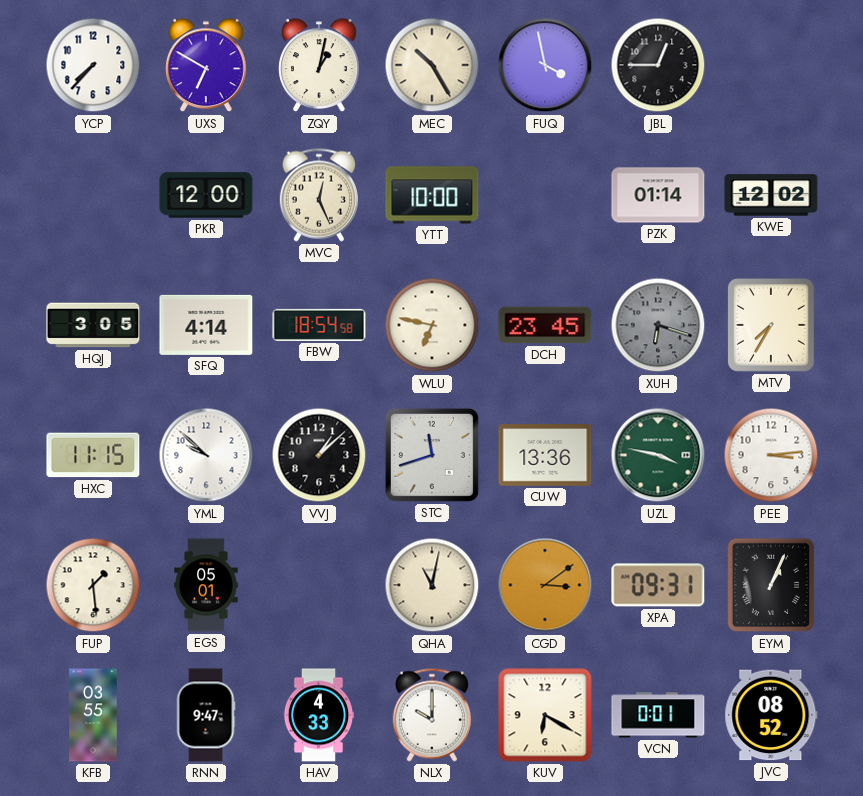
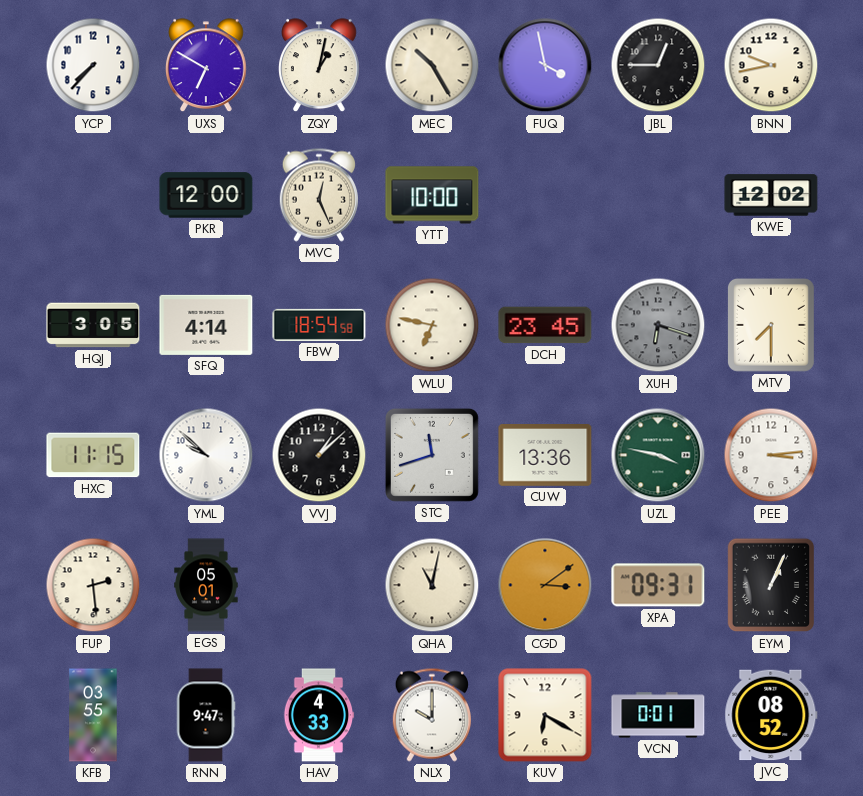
BNN: none -> 9:43 (771, 65)
PZK: 01:14 -> none (658, 195)
MTV: 7:35 -> 7:30 (771, 325)
FUP: 1:29 -> 2:29 (93, 585)
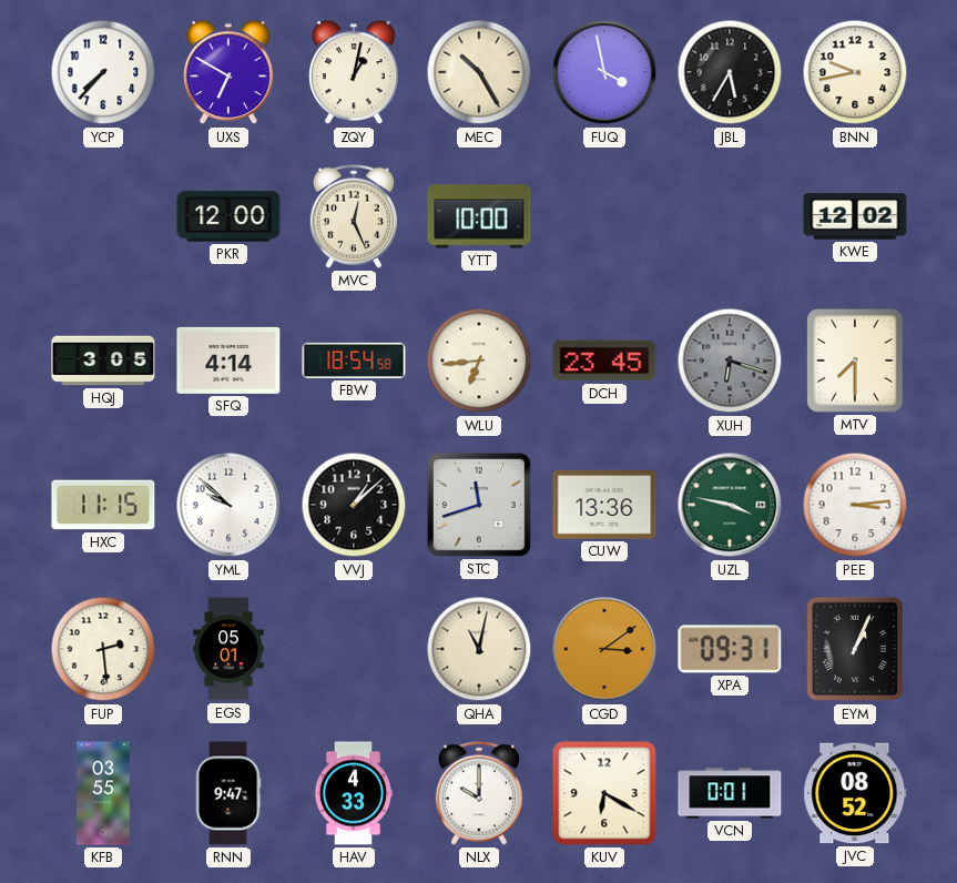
JBL: 12:45 -> 5:35 (730, 72)
WLU: 6:47 -> 6:44 (479, 361)
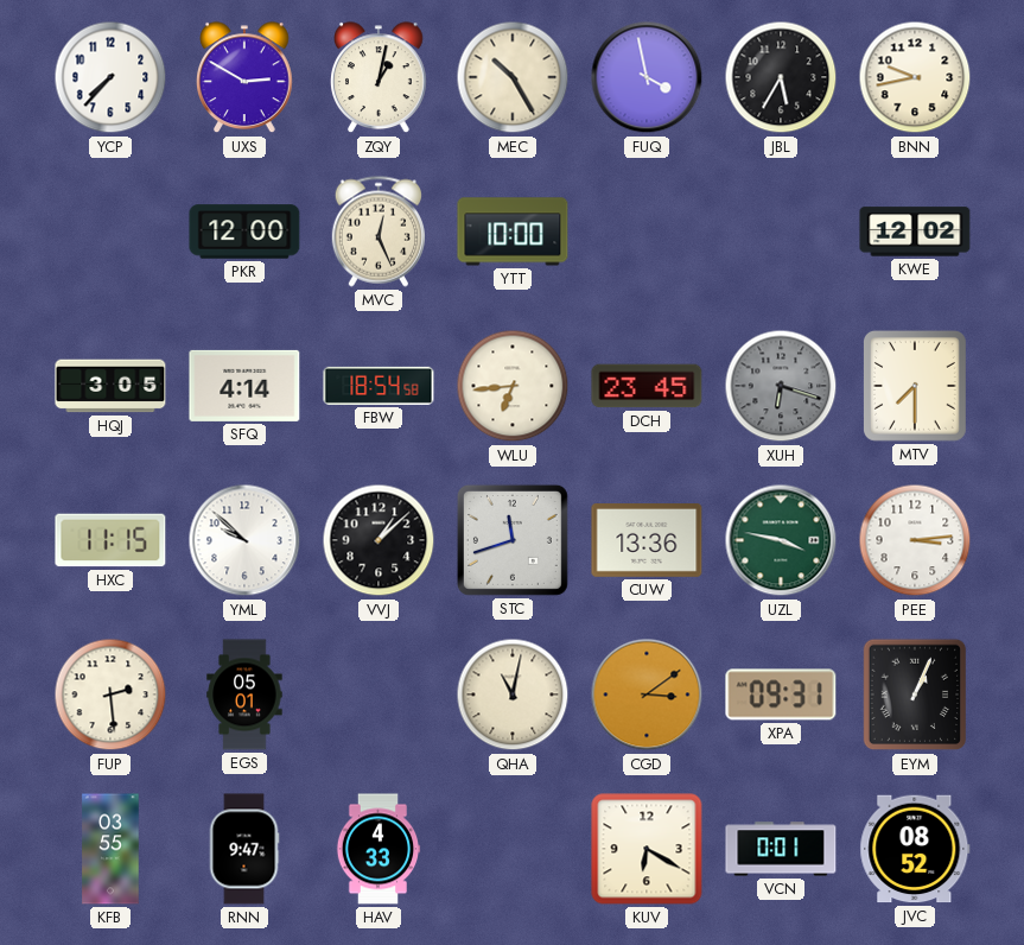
UXS: 6:50 -> 2:50 (246, 78)
NLX: 10:00 -> none (478, 793)
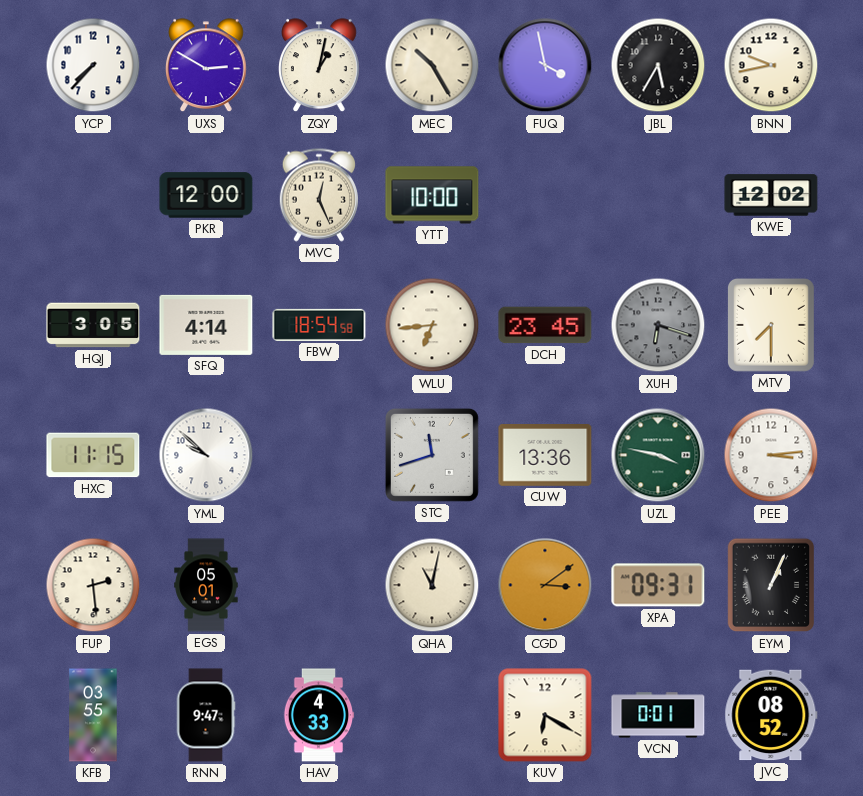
VVJ: 1:08 -> none (379, 540)
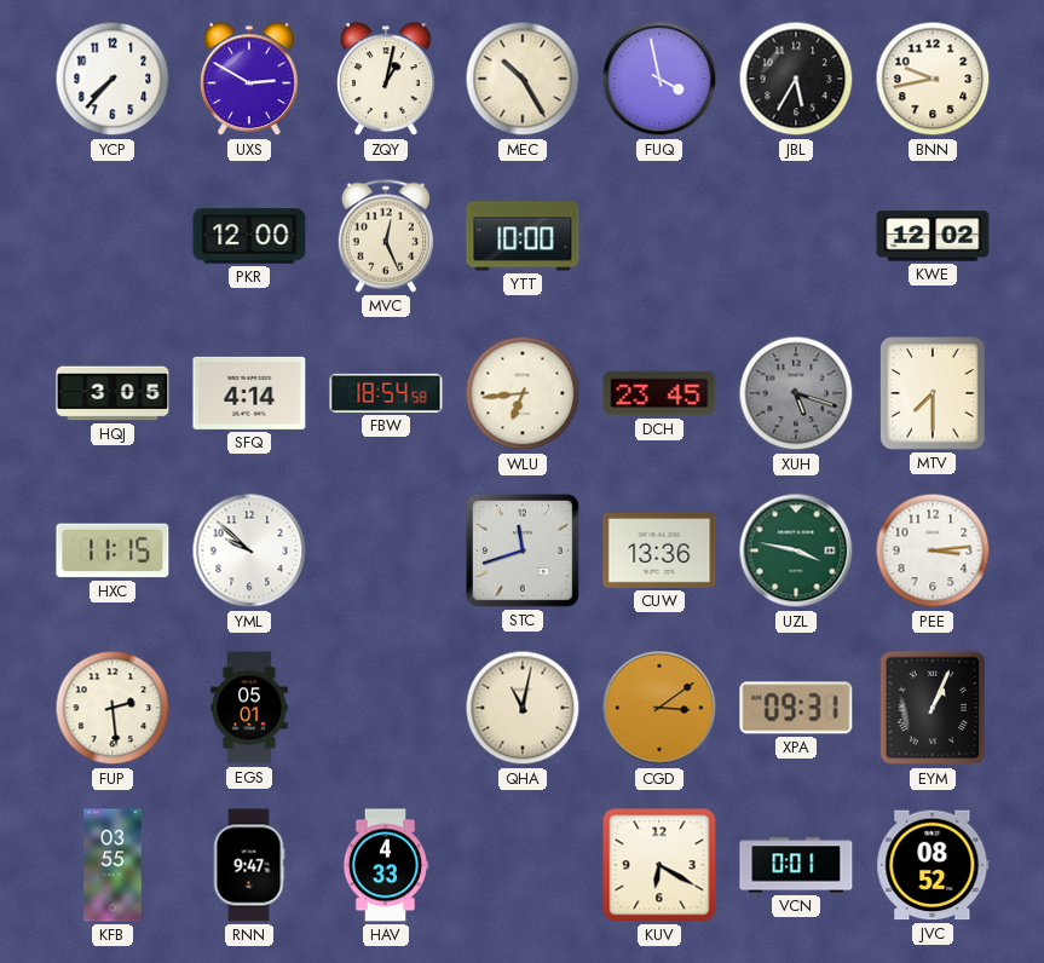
XUH: 6:18 -> 5:18 (796, 393)
